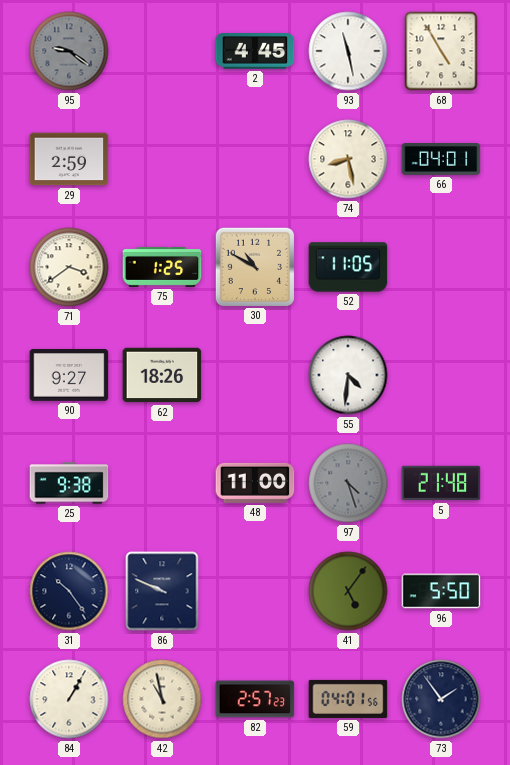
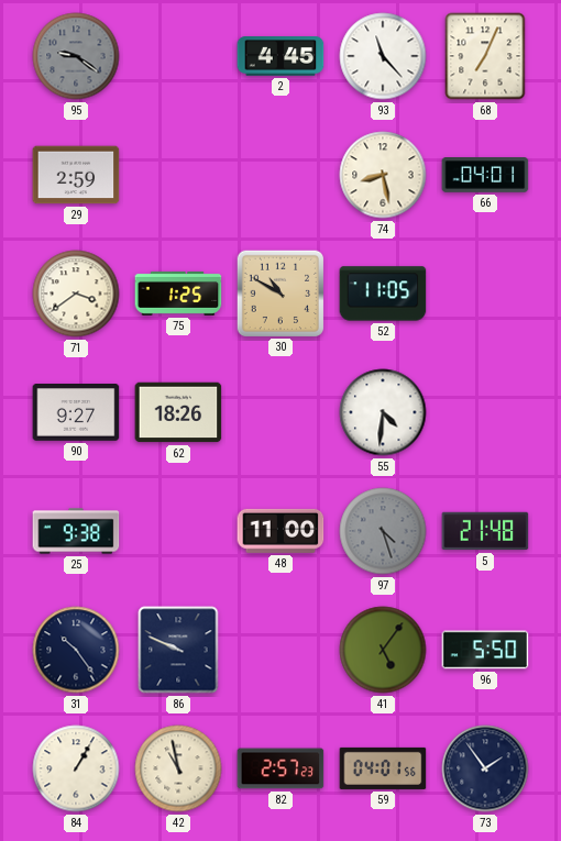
93: 11:28 -> 11:23 (383, 56)
68: 4:55 -> 7:04 (485, 56)
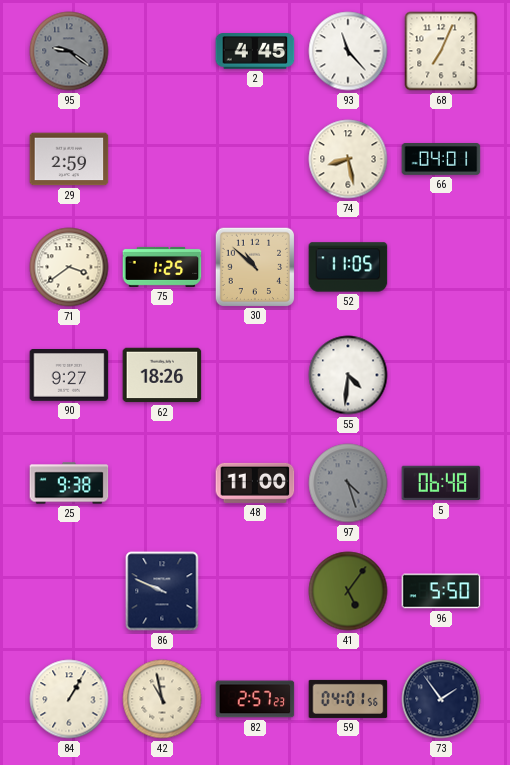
30: 10:50 -> 10:52 (254, 266)
5: 21:48 -> 06:48 (441, 483)
31: 10:24 -> none (76, 650)
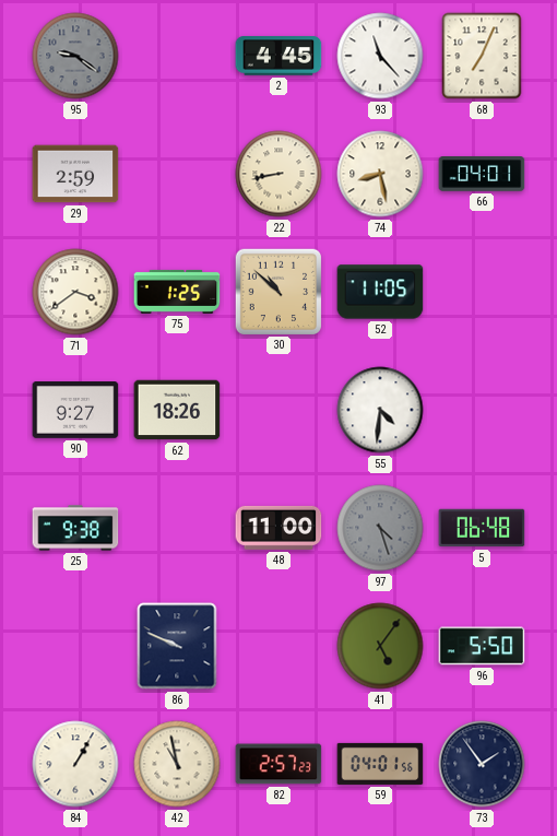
22: none -> 8:43 (278, 174)
